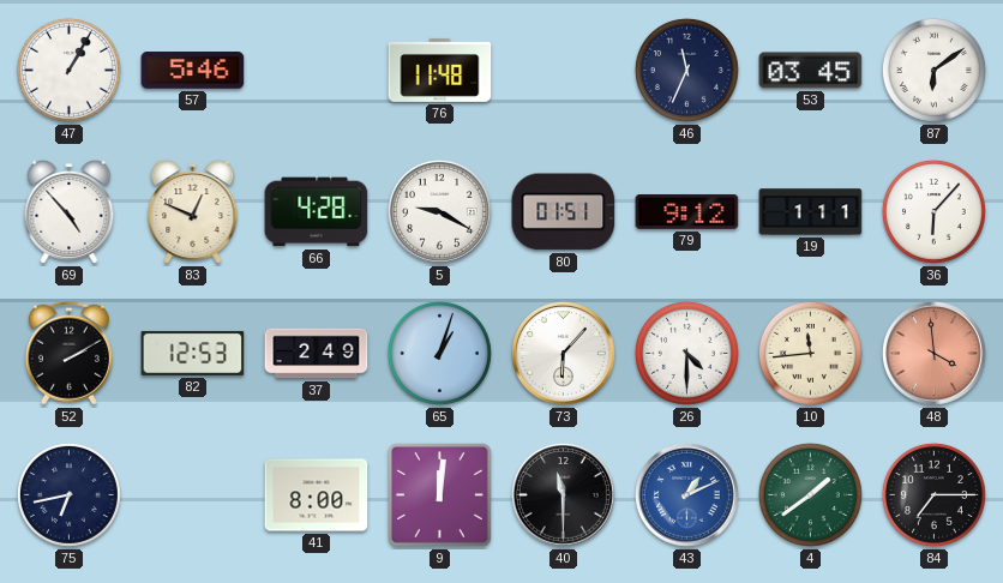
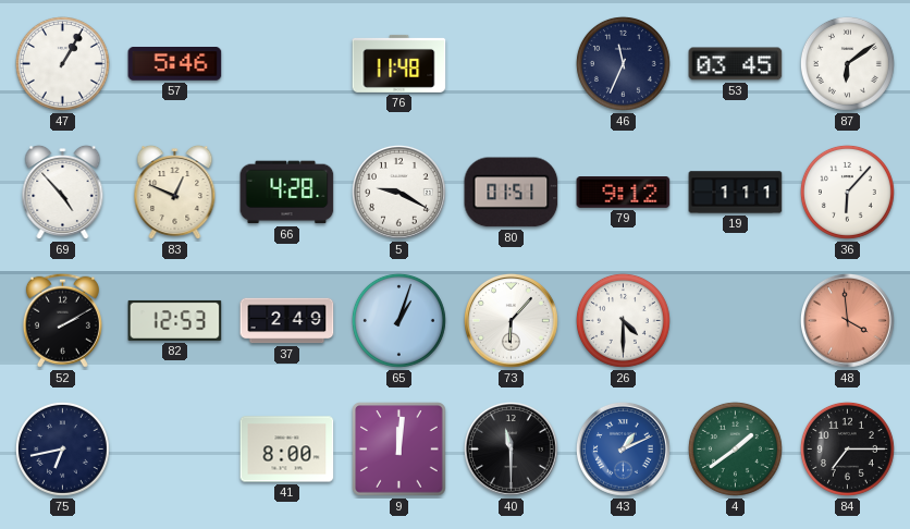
10: 11:44 -> none (810, 353)
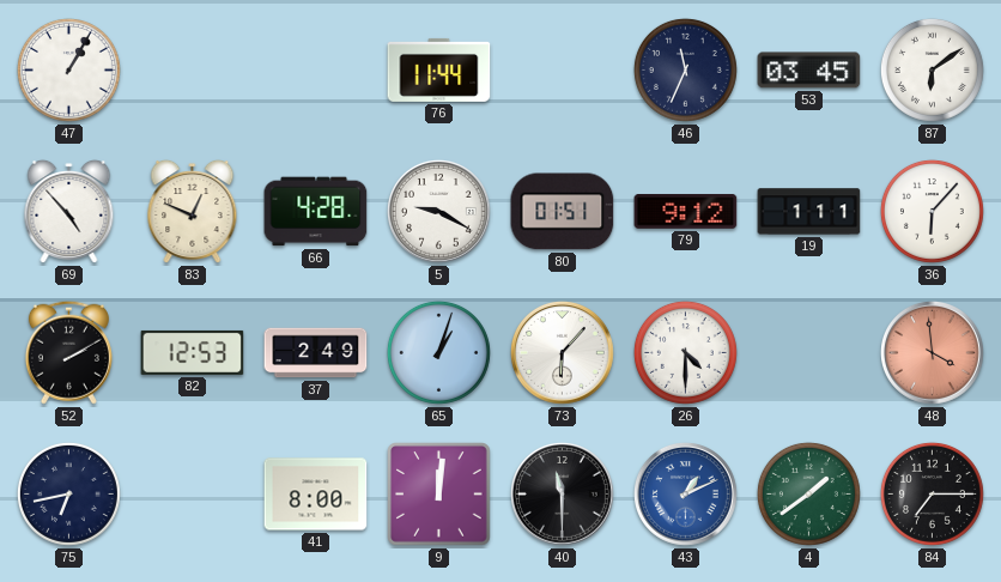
57: 5:46 -> none (175, 64)
76: 11:48 -> 11:44 (439, 69)
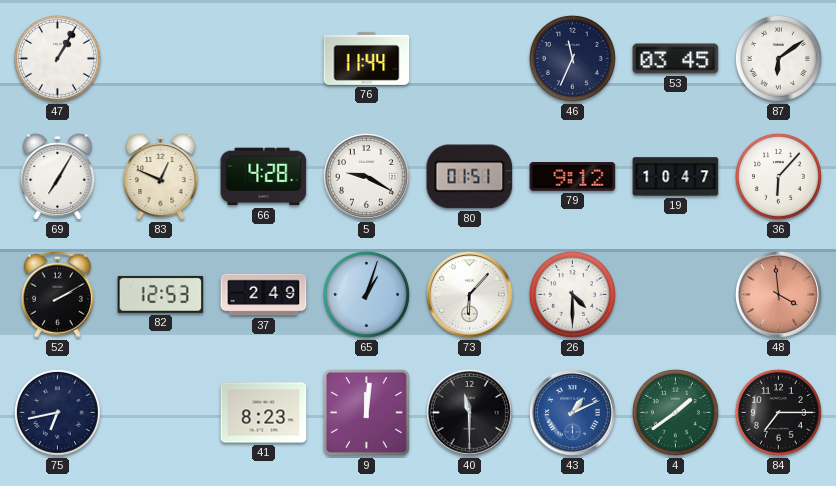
69: 4:53 -> 7:05 (58, 177)
19: 1:11 -> 10:47 (676, 177)
41: 8:00 -> 8:23 (264, 413)
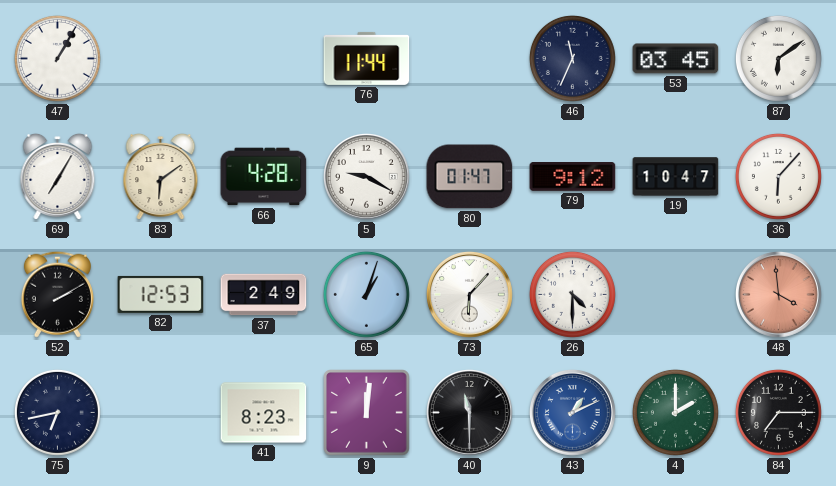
83: 12:49 -> 6:09 (161, 177)
80: 01:51 -> 01:47 (470, 177)
4: 1:39 -> 2:00 (675, 412)
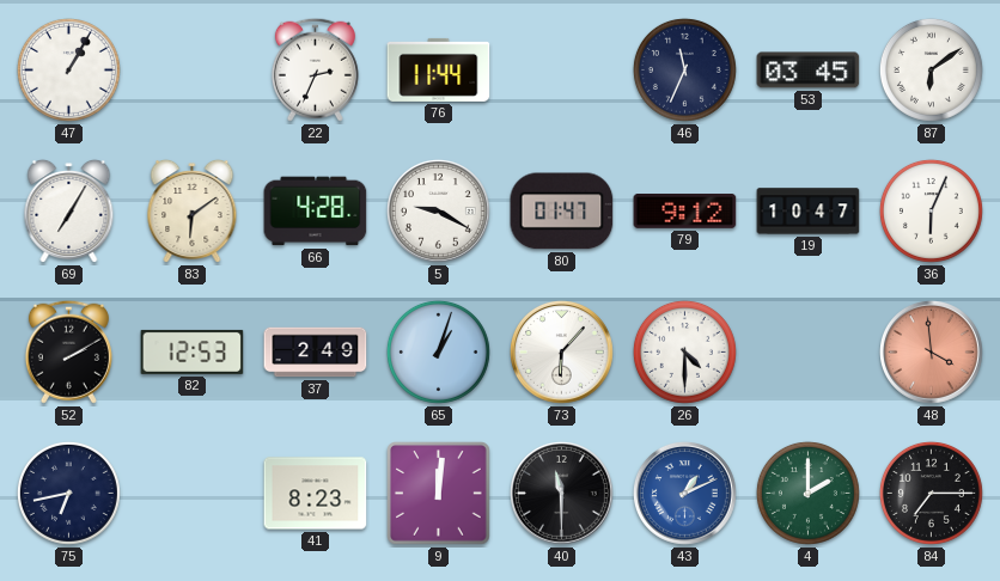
22: none -> 2:34 (315, 69)
36: 6:07 -> 6:04 (931, 210)
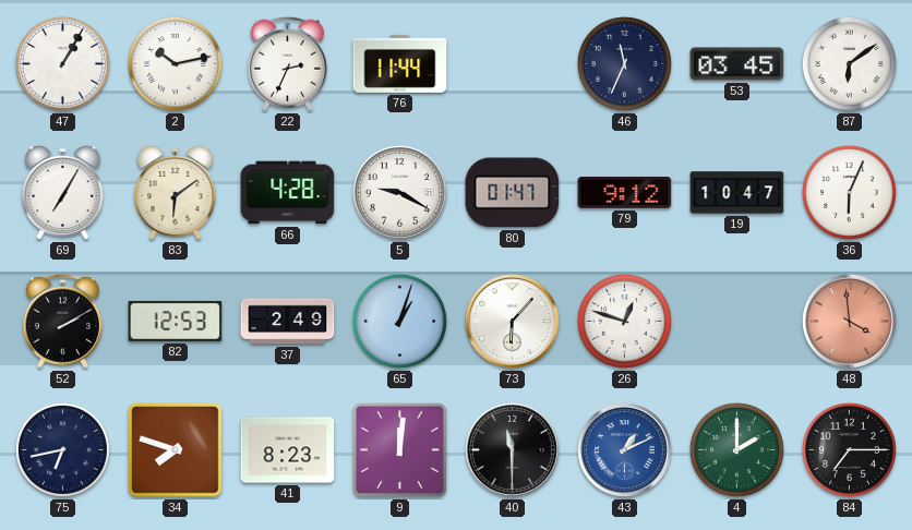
2: none -> 10:13 (175, 63)
26: 4:30 -> 12:48 (624, 321)
34: none -> 7:48 (176, 450)
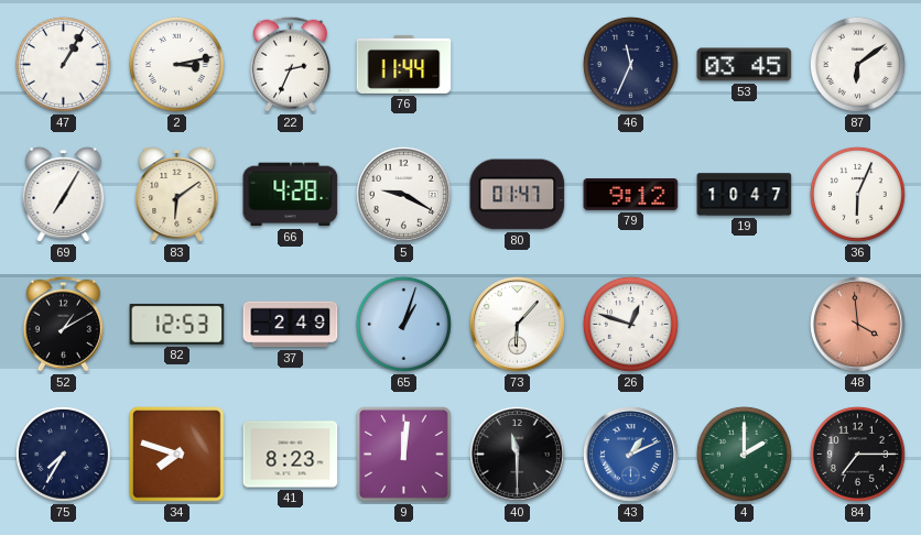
2: 10:13 -> 3:13 (176, 64)
52: 2:10 -> 1:10 (63, 324)
75: 6:43 -> 7:35 (63, 454)
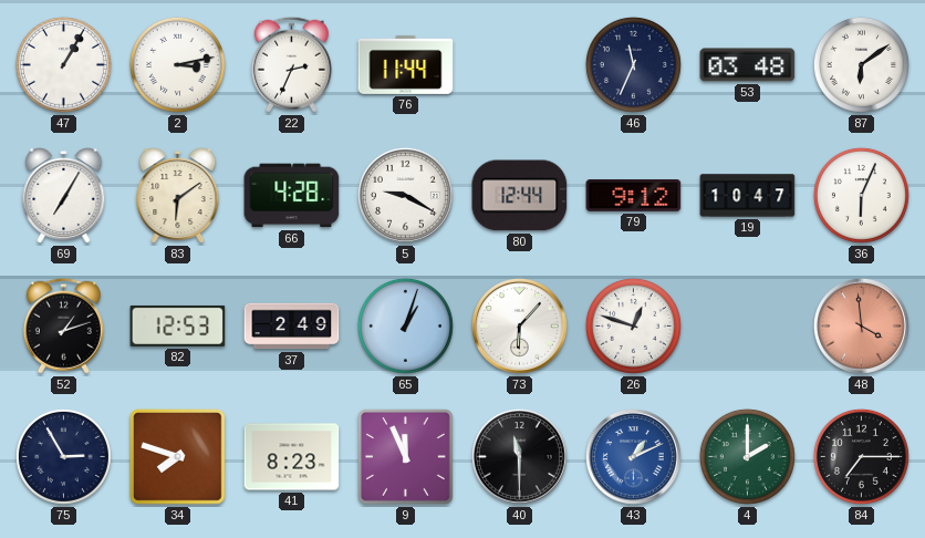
53: 03:45 -> 03:48 (748, 65)
80: 01:47 -> 12:44 (520, 196)
52: 1:10 -> 1:12 (63, 325)
75: 7:35 -> 2:55 (63, 456)
9: 12:01 -> 11:56 (406, 457)
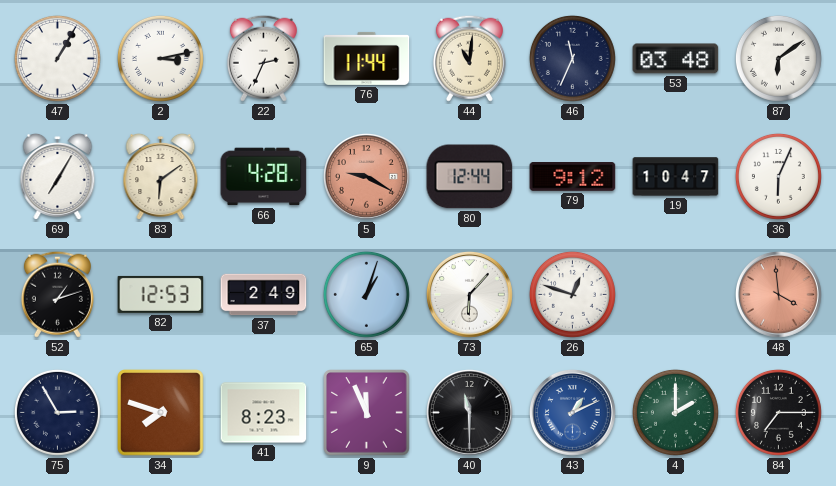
44: none -> 11:01 (469, 58)
5 dial: white -> salmon (367, 177)
